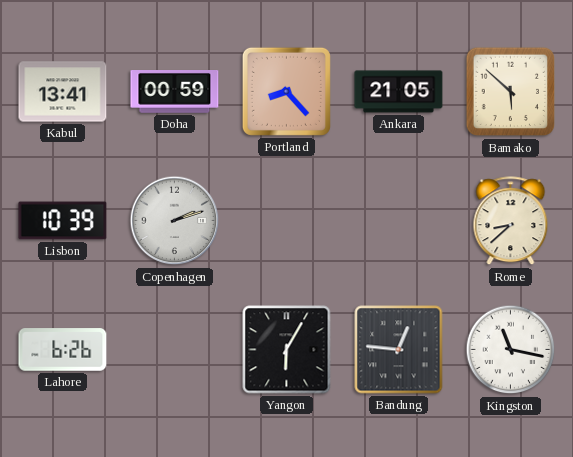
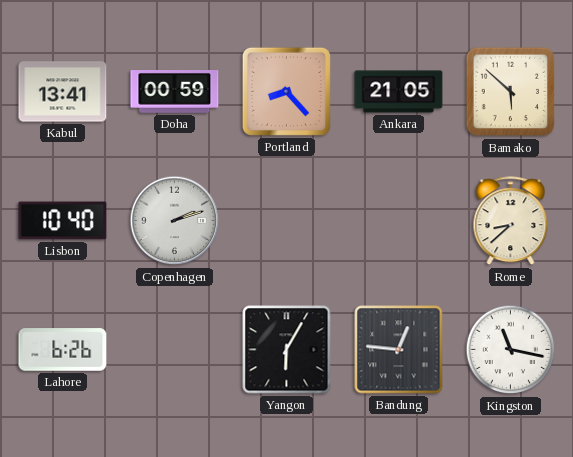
Lisbon: 10:39 -> 10:40 (63, 221)
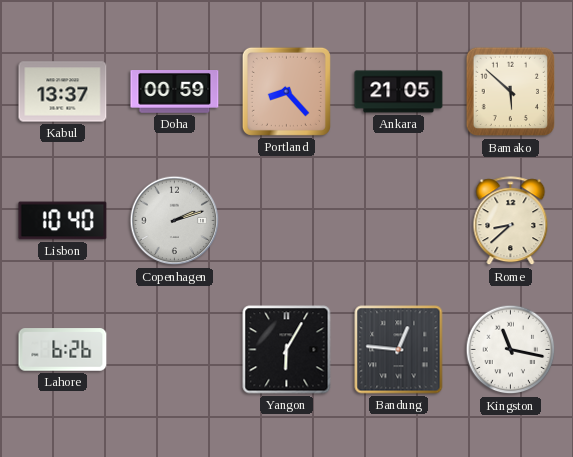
Kabul: 13:41 -> 13:37 (63, 92)
